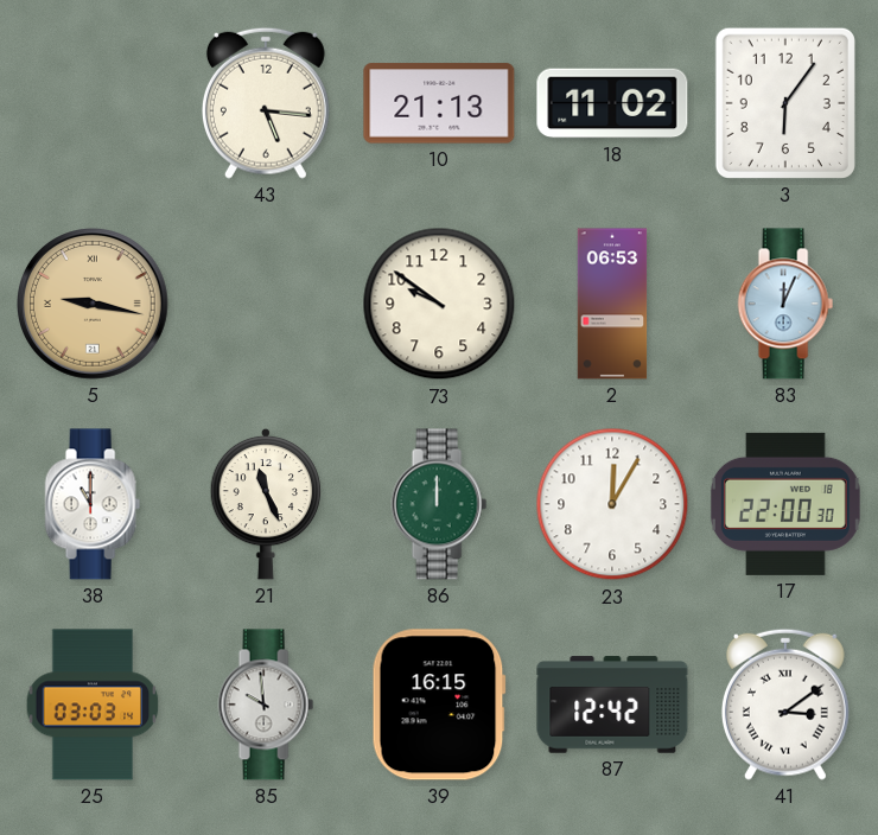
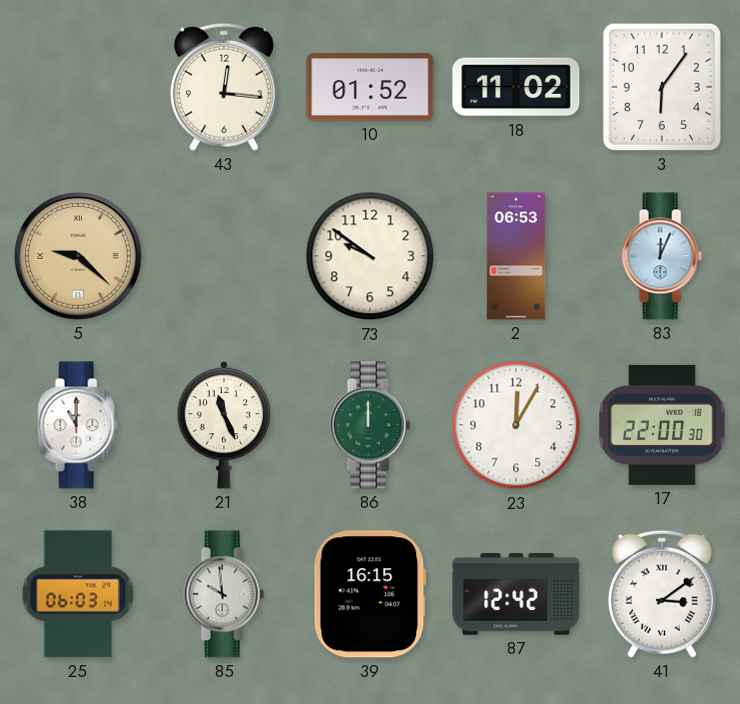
43: 5:16 -> 12:16 (224, 87)
10: 21:13 -> 01:52 (370, 87)
5: 9:17 -> 9:22 (79, 257)
25: 03:03 -> 06:03 (78, 594)
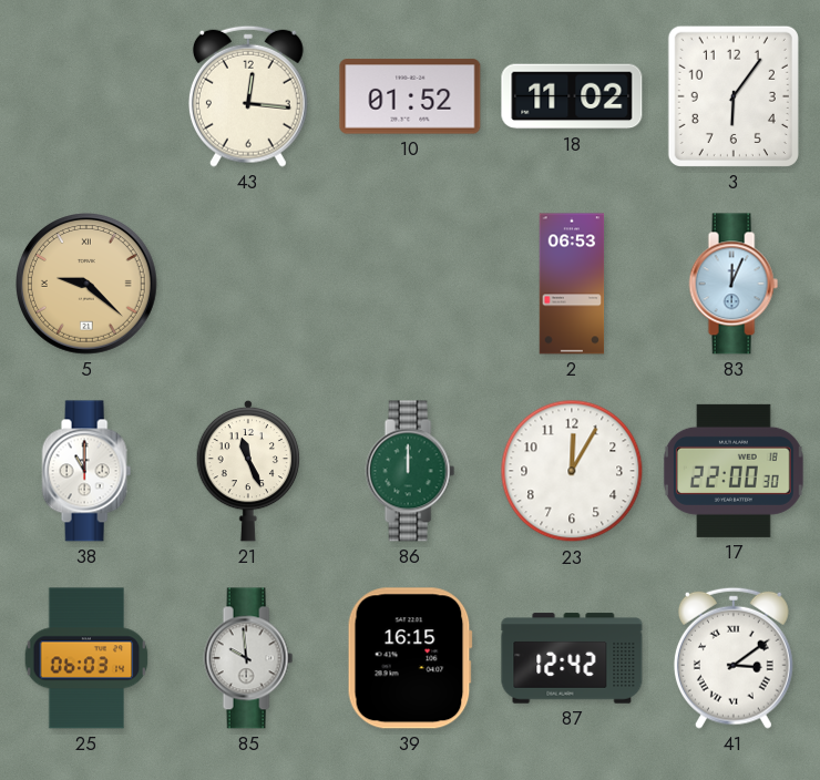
73: 9:51 -> none (370, 256)
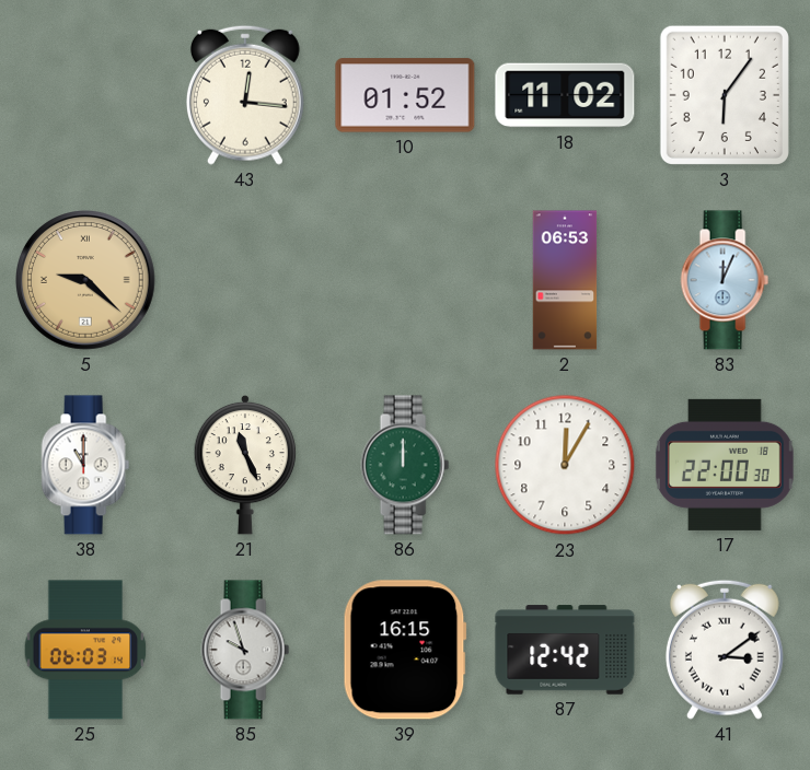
85: 9:59 -> 9:57 (245, 650)
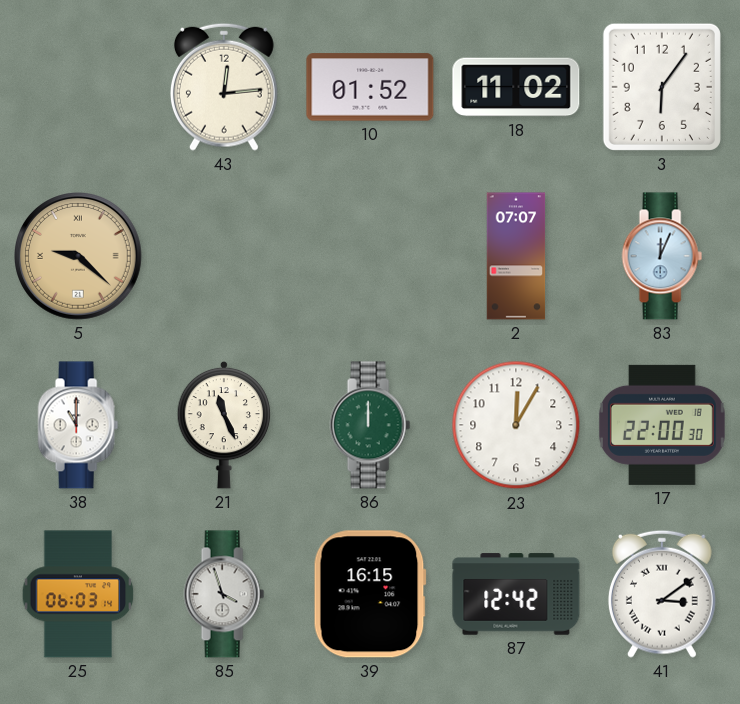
43: 12:16 -> 12:14 (224, 87)
2: 06:53 -> 07:07 (516, 256)
85: 9:57 -> 3:57 (224, 594)
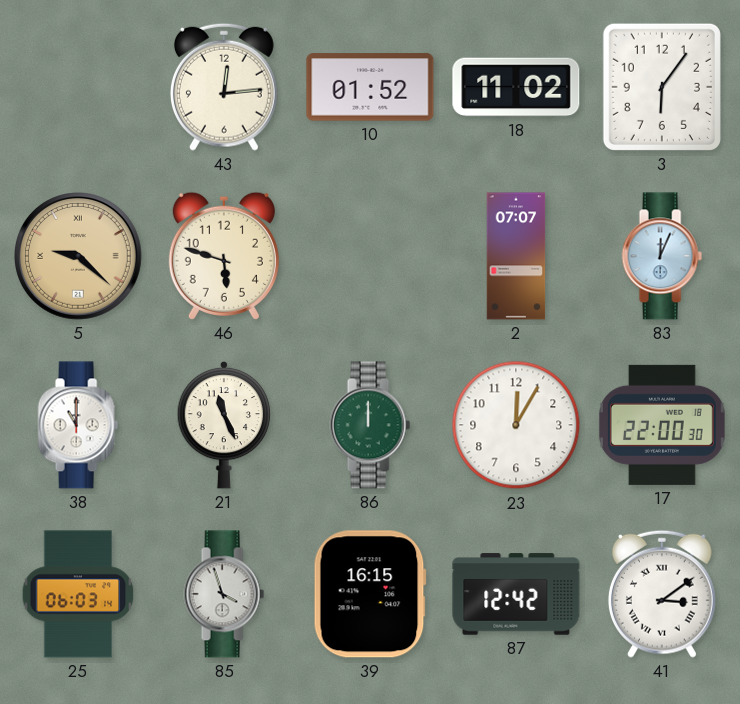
46: none -> 5:48 (224, 256)
